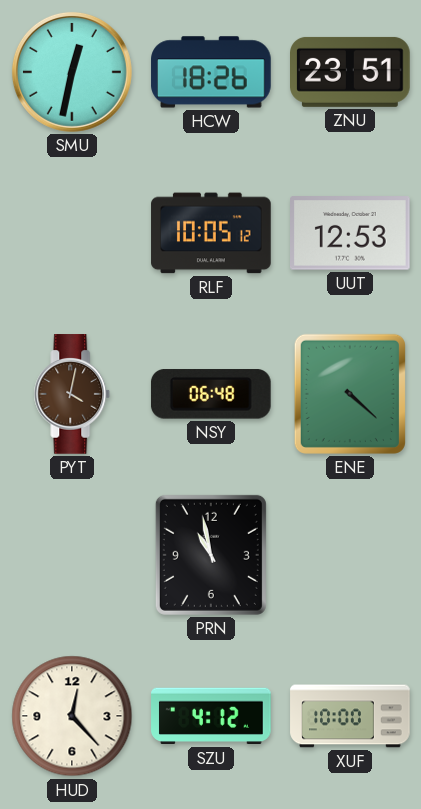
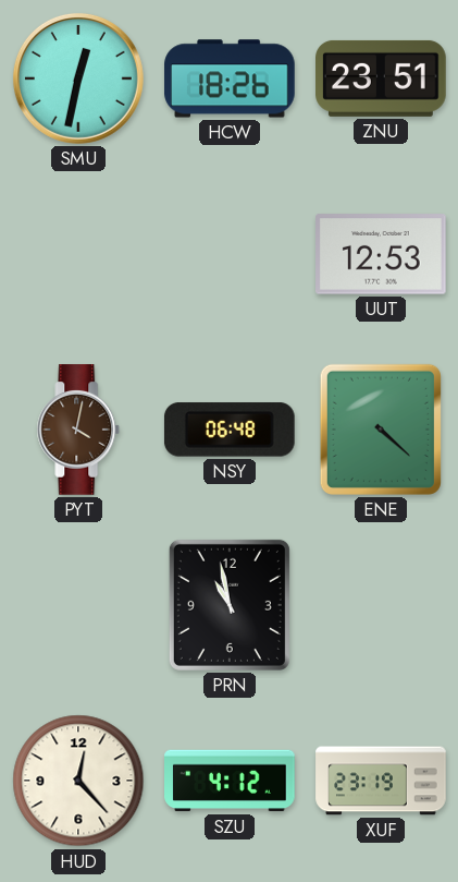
RLF: 10:05 -> none (211, 233)
XUF: 10:00 -> 23:19 (381, 781)
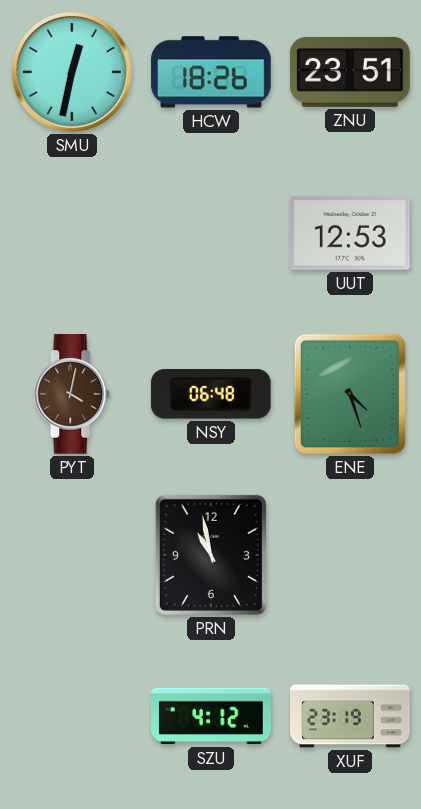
ENE: 4:22 -> 4:27 (350, 394)
HUD: 12:23 -> none (78, 781)
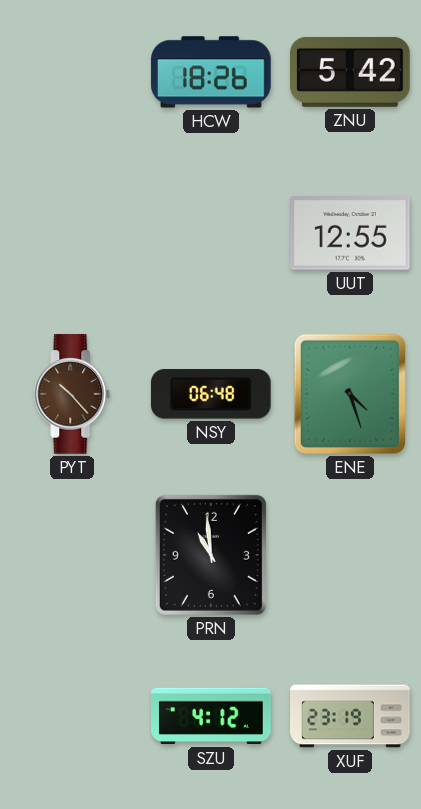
SMU: 12:32 -> none (72, 72)
ZNU: 23:51 -> 5:42 (350, 72)
UUT: 12:53 -> 12:55 (351, 233)
PYT: 4:02 -> 10:23 (72, 394)
PRN: 10:58 -> 10:59 (211, 555)
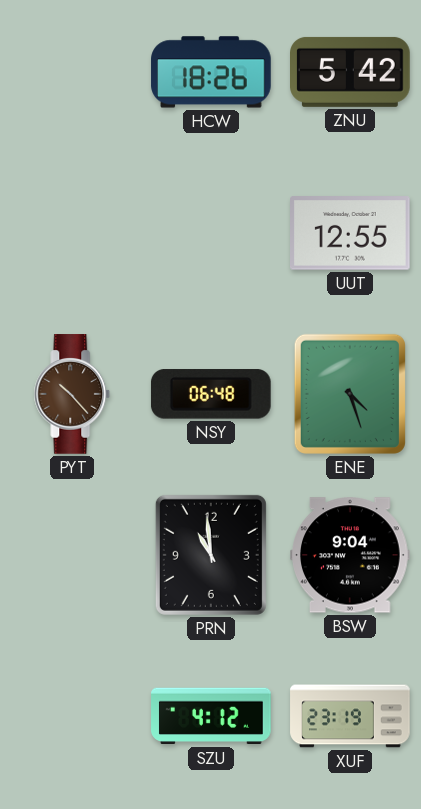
BSW: none -> 9:04 (350, 555)
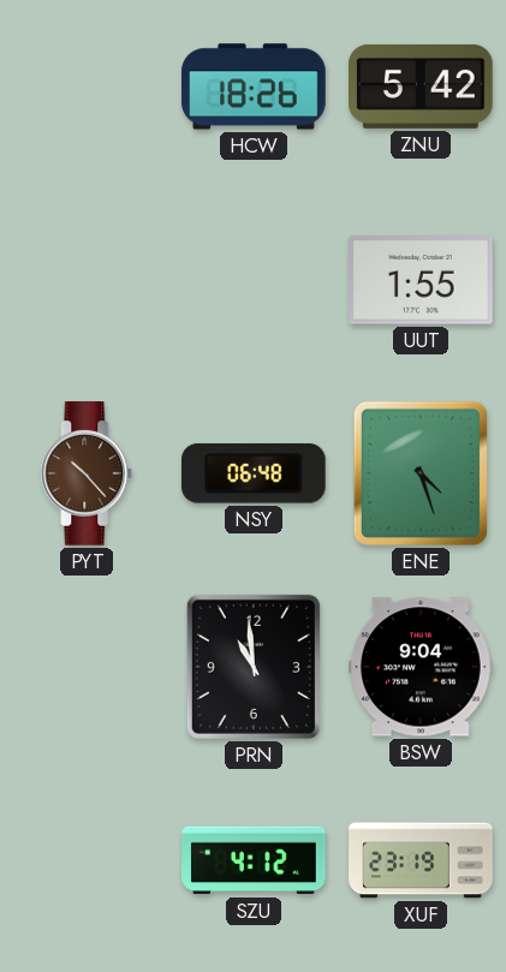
UUT: 12:55 -> 1:55 (422, 280)
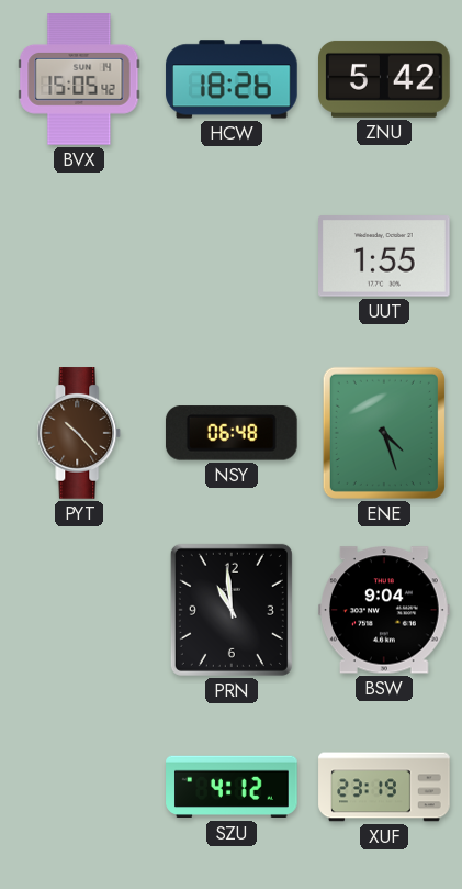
BVX: none -> 15:05 (79, 79)
